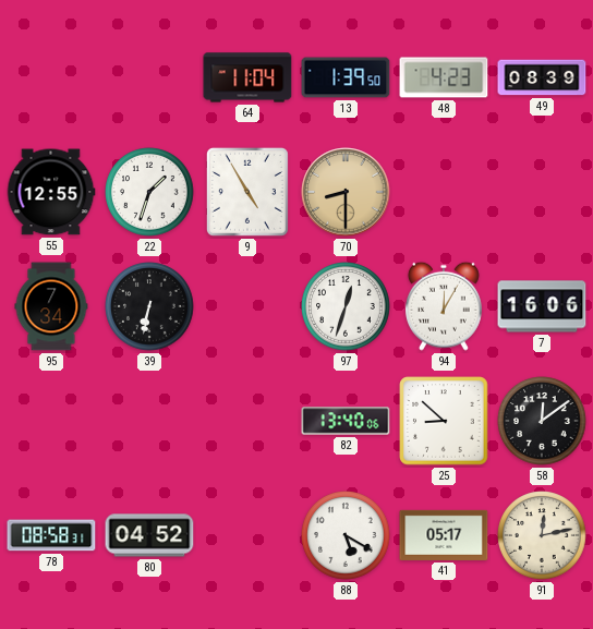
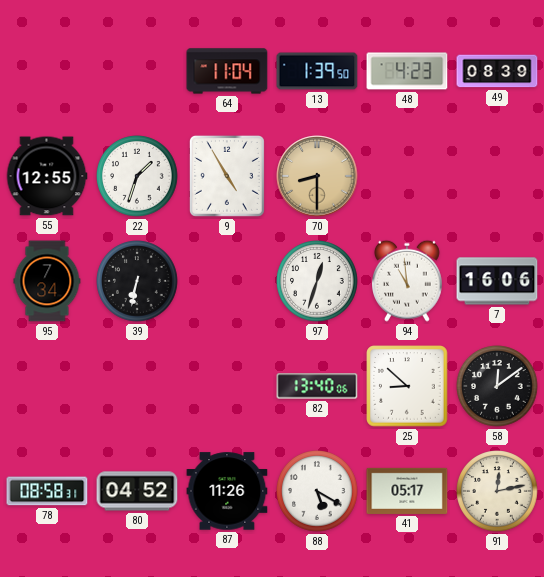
94: 12:05 -> 10:59 (408, 281)
87: none -> 11:26 (227, 491)
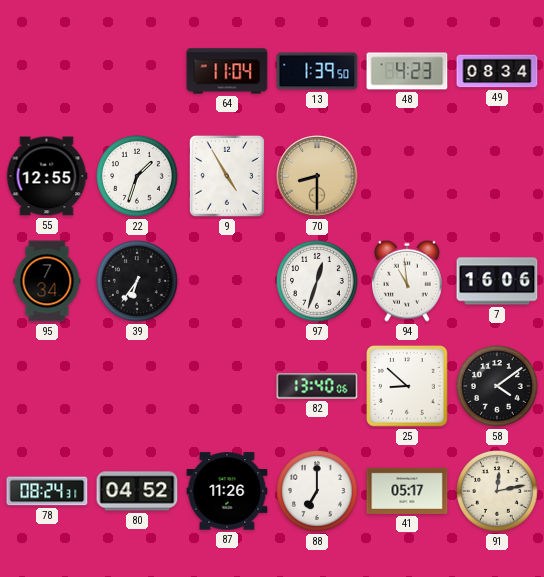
49: 08:39 -> 08:34 (497, 71)
39: 6:32 -> 6:36 (137, 281)
58: 12:09 -> 4:09 (497, 386)
78: 08:58 -> 08:24 (47, 491)
88: 5:20 -> 7:00 (317, 491)
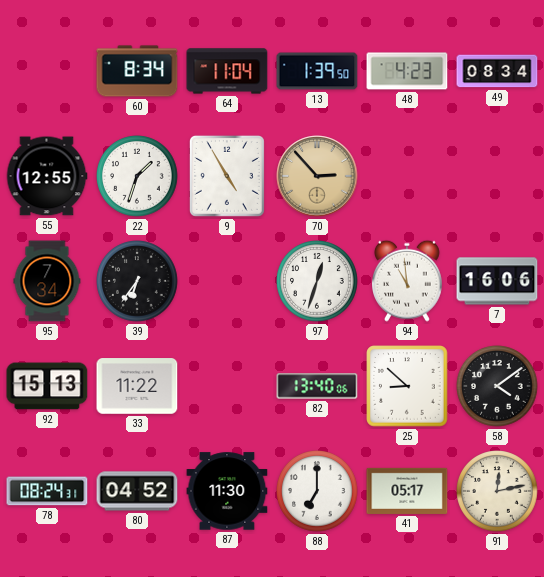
60: none -> 8:34 (137, 71)
70: 8:30 -> 2:53 (317, 176)
92: none -> 15:13 (47, 386)
33: none -> 11:22 (137, 386)
87: 11:26 -> 11:30 (227, 491)
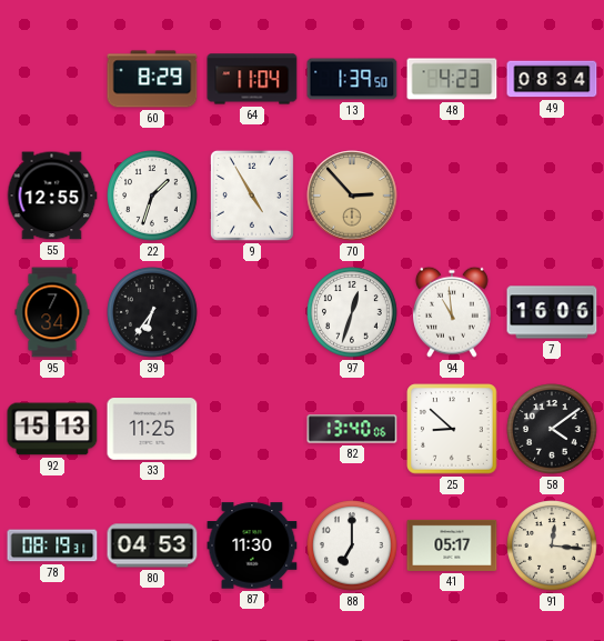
60: 8:34 -> 8:29 (152, 79)
33: 11:22 -> 11:25 (152, 429)
78: 08:24 -> 08:19 (52, 545)
80: 04:52 -> 04:53 (152, 545)
91: 12:13 -> 12:16 (552, 545)
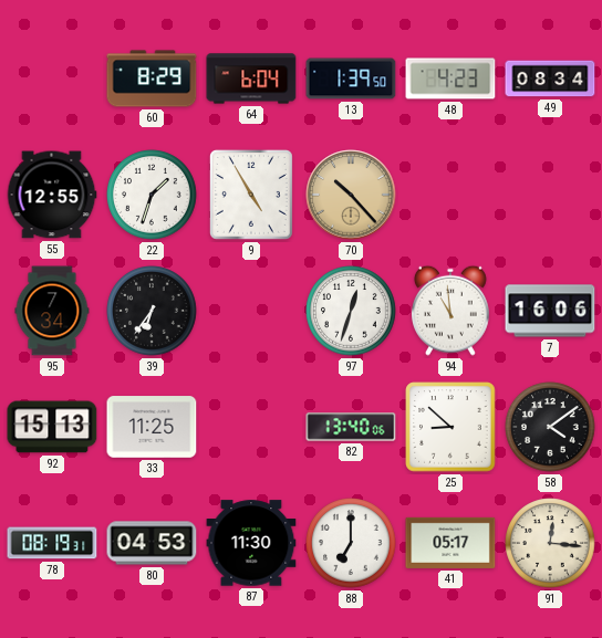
64: 11:04 -> 6:04 (251, 79)
70: 2:53 -> 10:23 (351, 195)
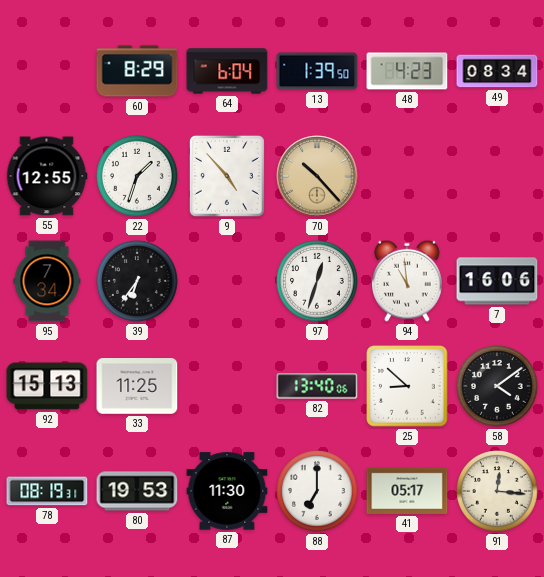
9: 4:55 -> 4:53 (227, 176)
80: 04:53 -> 19:53 (137, 491)
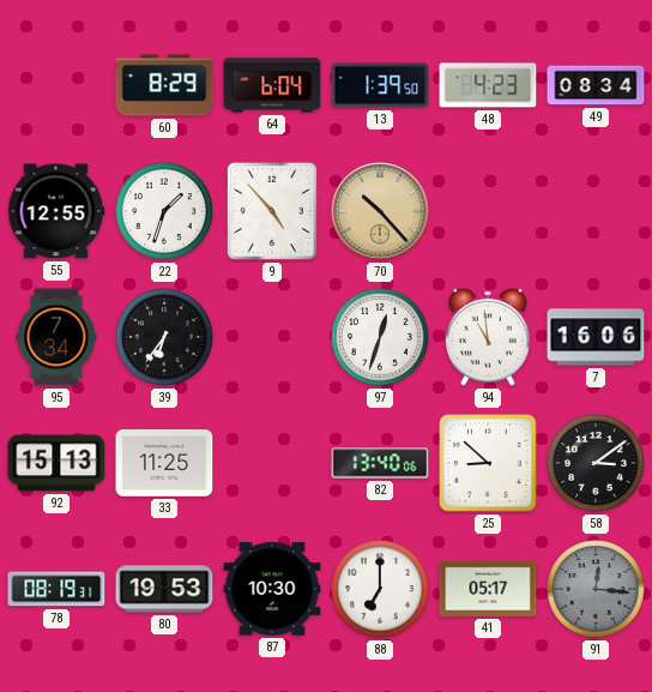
58: 4:09 -> 3:09 (596, 463)
87: 11:30 -> 10:30 (272, 589)
91 dial: cream -> grey (596, 589)
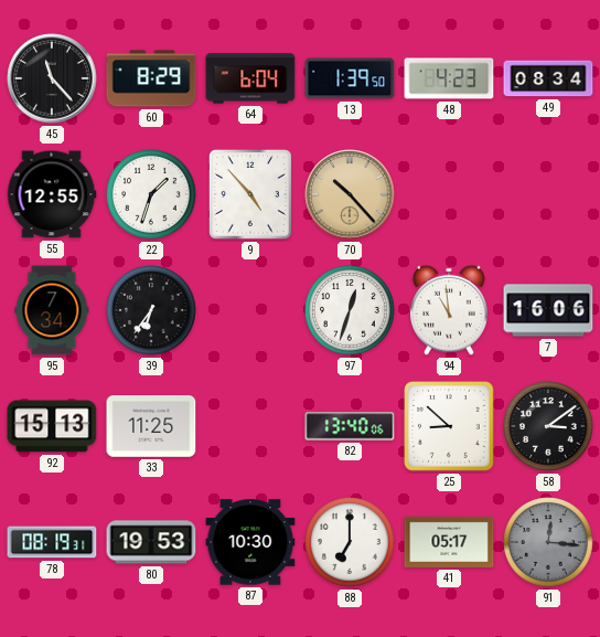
45: none -> 11:23 (52, 78)
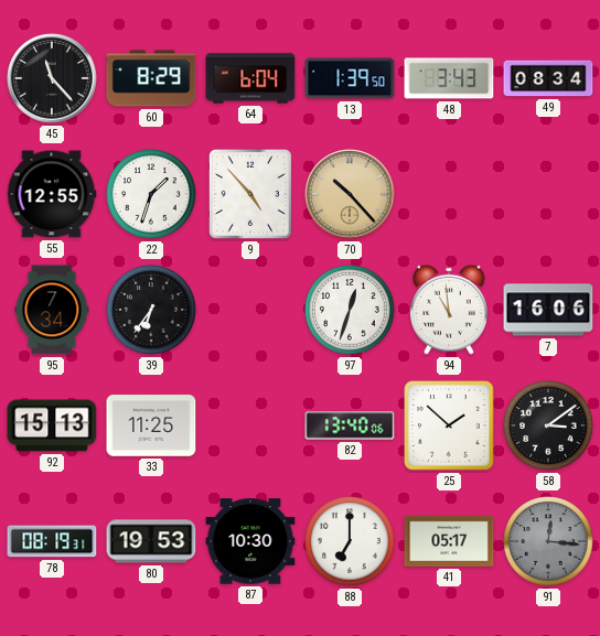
48: 4:23 -> 3:43 (449, 78)
25: 8:52 -> 1:52 (449, 425)
